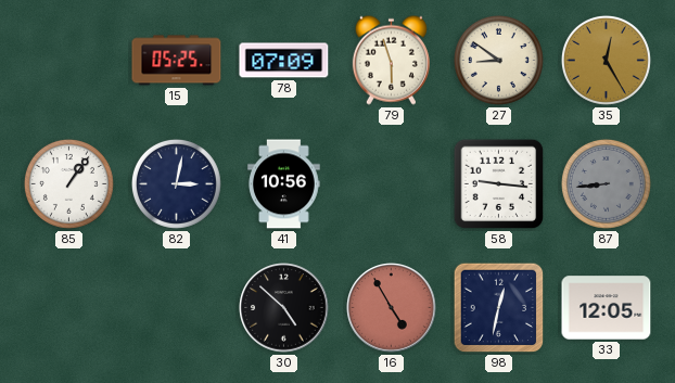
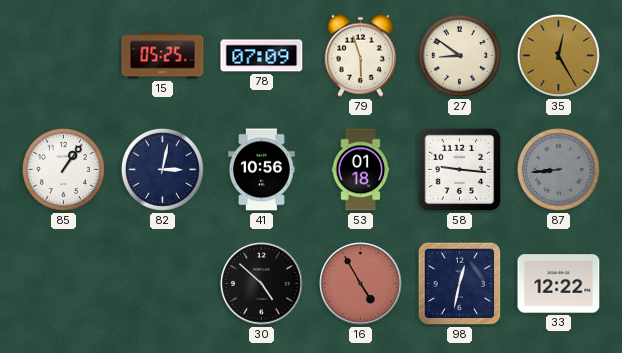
53: none -> 01:18 (361, 170)
33: 12:05 -> 12:22 (559, 284)
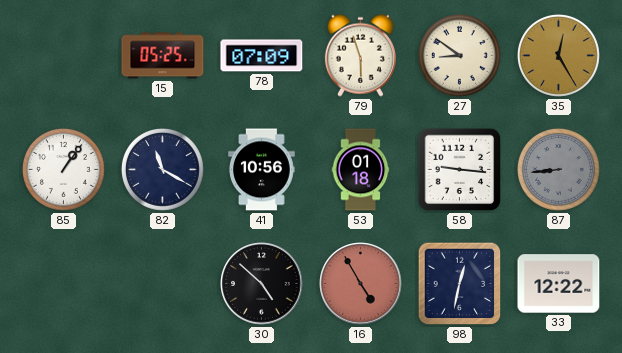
82: 3:02 -> 11:20 (162, 169)
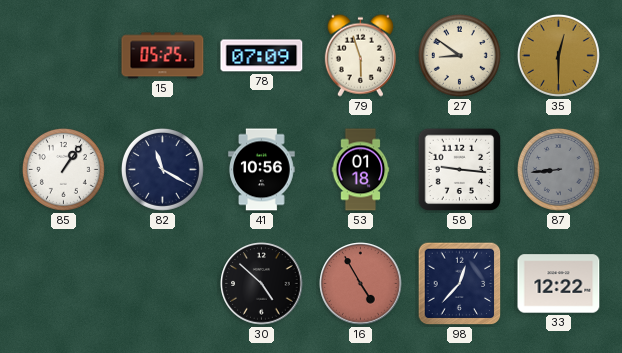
35: 12:25 -> 12:30 (558, 55)
98: 12:32 -> 12:37 (460, 284)
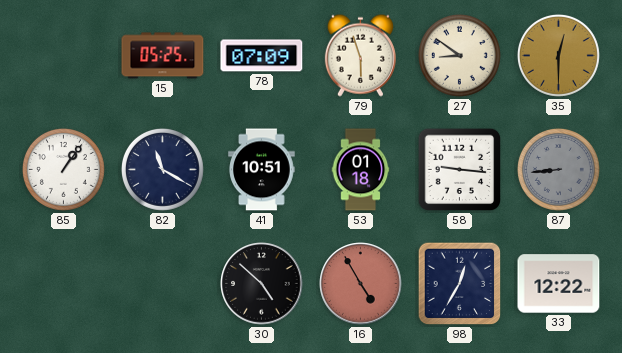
41: 10:56 -> 10:51 (262, 170)
98: 12:37 -> 12:35 (460, 284)
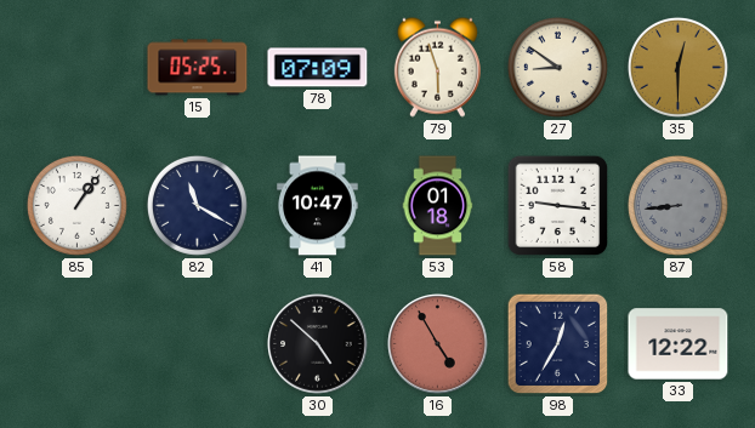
41: 10:51 -> 10:47 (318, 206)
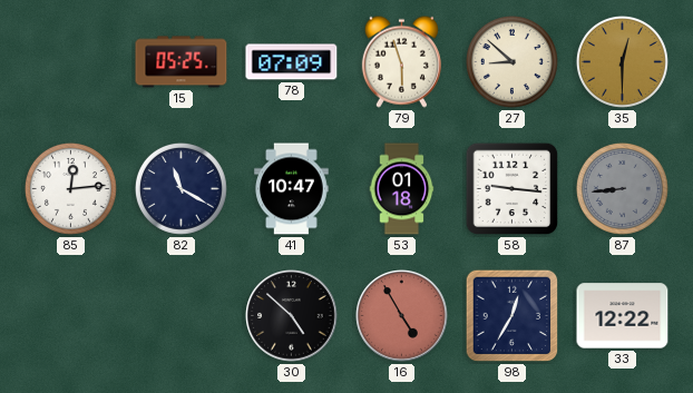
27: 8:51 -> 8:52 (511, 61)
85: 1:06 -> 12:14 (70, 188)
